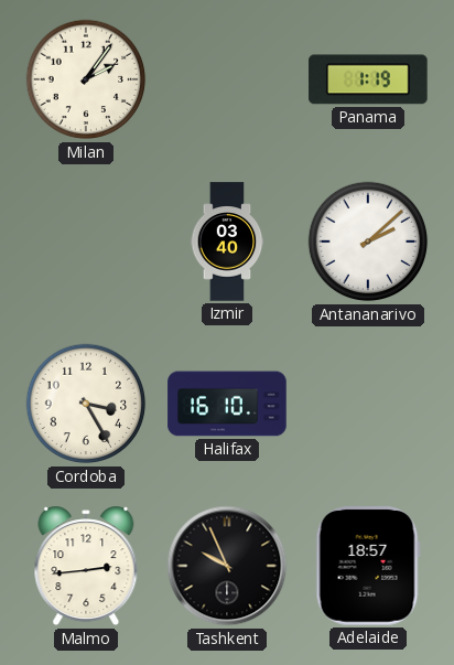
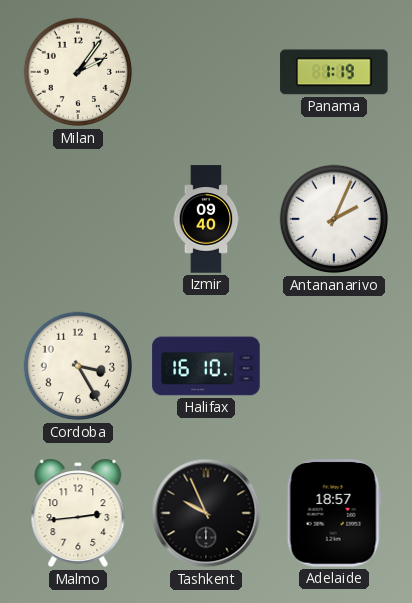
Izmir: 03:40 -> 09:40 (206, 219)
Antananarivo: 2:08 -> 2:04 (334, 219)
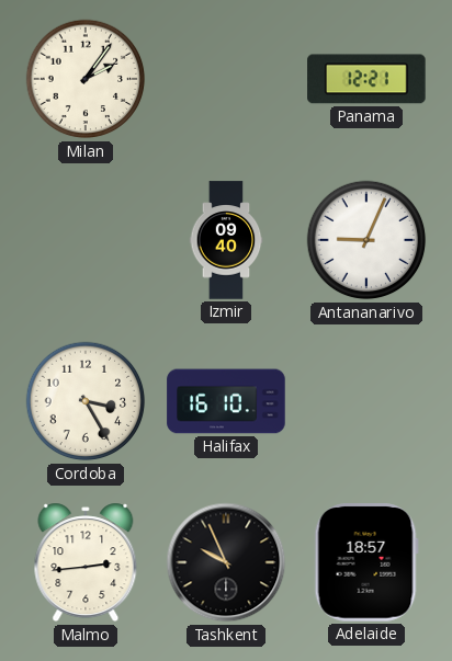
Panama: 1:19 -> 12:21 (366, 79)
Antananarivo: 2:04 -> 9:04 (366, 240)
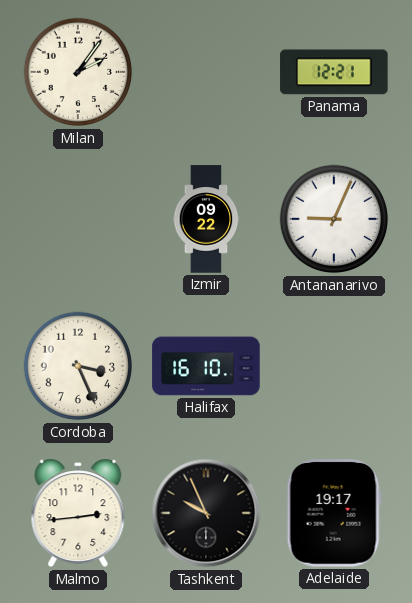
Izmir: 09:40 -> 09:22 (206, 219)
Cordoba: 3:25 -> 3:26 (78, 366)
Adelaide: 18:57 -> 19:17 (334, 513)
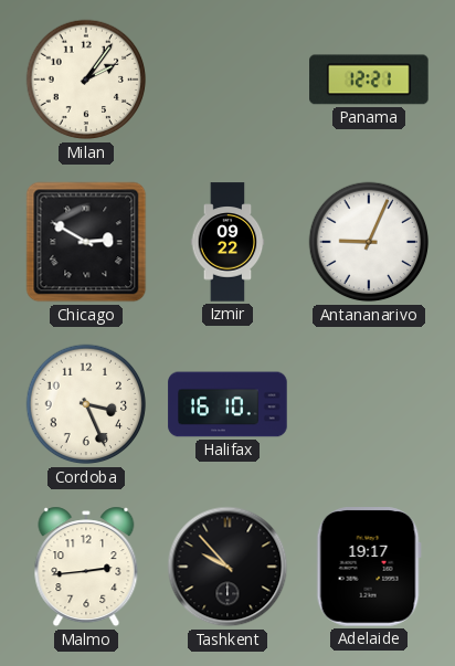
Chicago: none -> 2:50 (86, 242)
Tashkent: 9:56 -> 9:53 (227, 567)
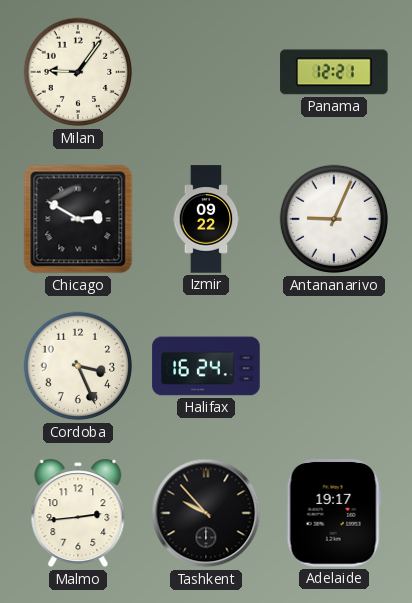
Milan: 2:06 -> 9:06 (78, 72)
Halifax: 16:10 -> 16:24 (206, 366)
